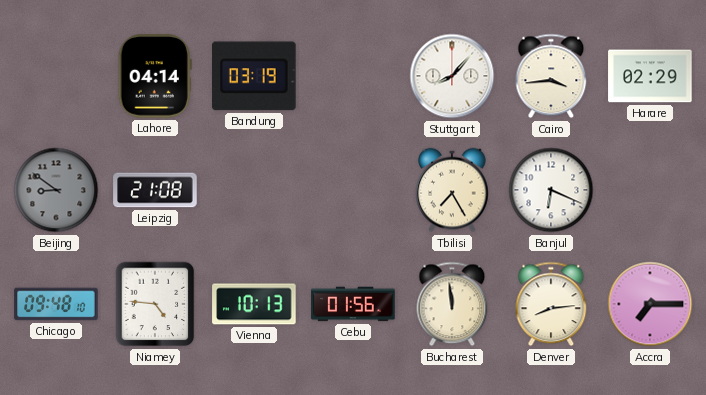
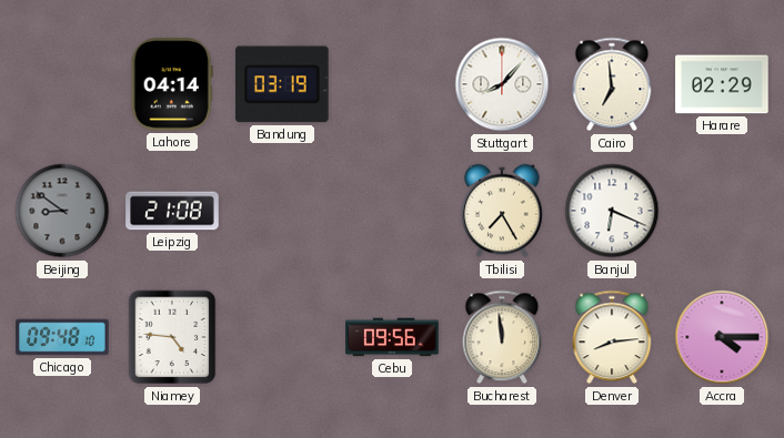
Cairo: 3:44 -> 6:59 (612, 84)
Vienna: 10:13 -> none (254, 304)
Cebu: 01:56 -> 09:56 (392, 337)
Accra: 7:15 -> 4:15 (722, 337)
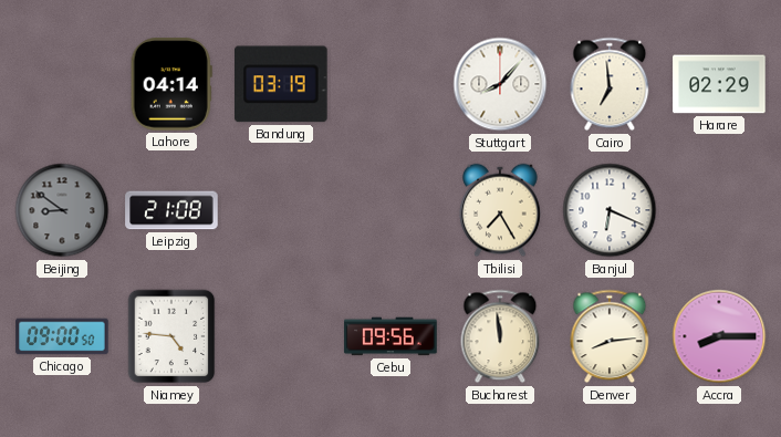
Chicago: 09:48 -> 09:00 (62, 336)
Accra: 4:15 -> 8:15 (719, 336)
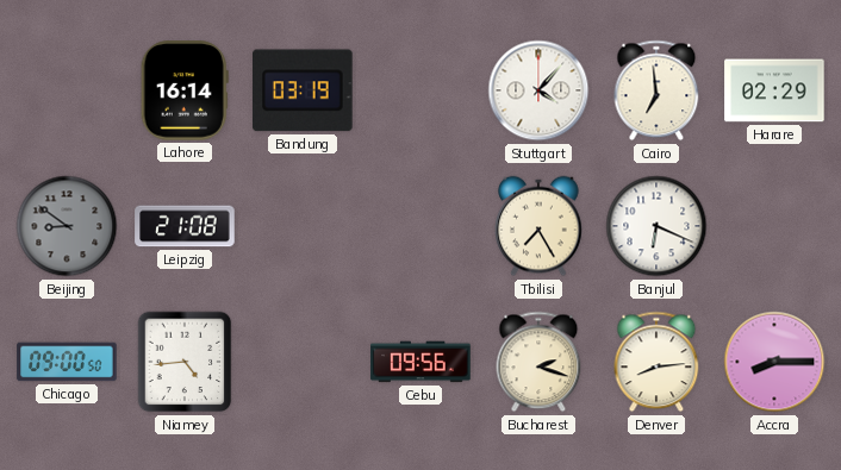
Lahore: 04:14 -> 16:14 (185, 90)
Stuttgart: 8:07 -> 4:07 (538, 90)
Niamey: 4:46 -> 4:44 (185, 362)
Bucharest: 11:59 -> 2:18 (538, 362)
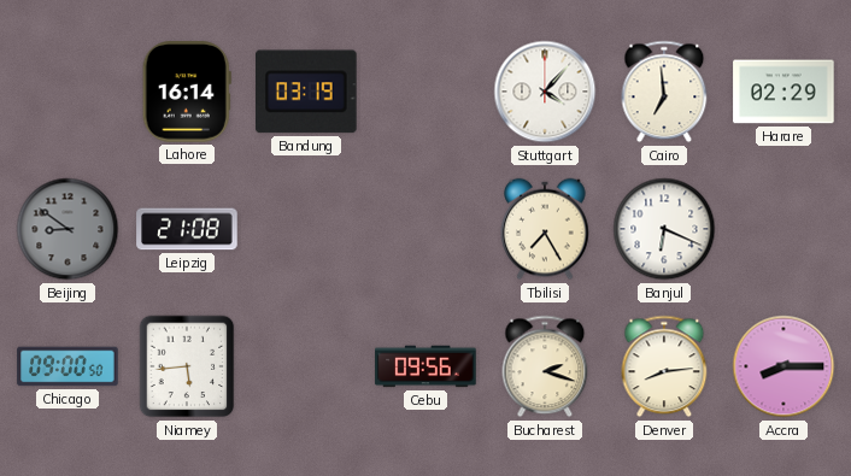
Niamey: 4:44 -> 5:44 (187, 366)
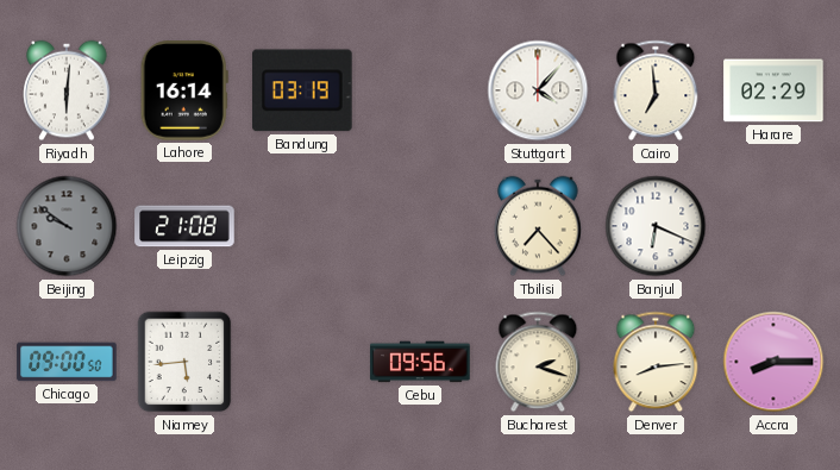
Riyadh: none -> 6:01 (67, 90)
Beijing: 8:51 -> 9:51 (67, 226)
Tbilisi: 7:25 -> 7:23 (538, 226)
